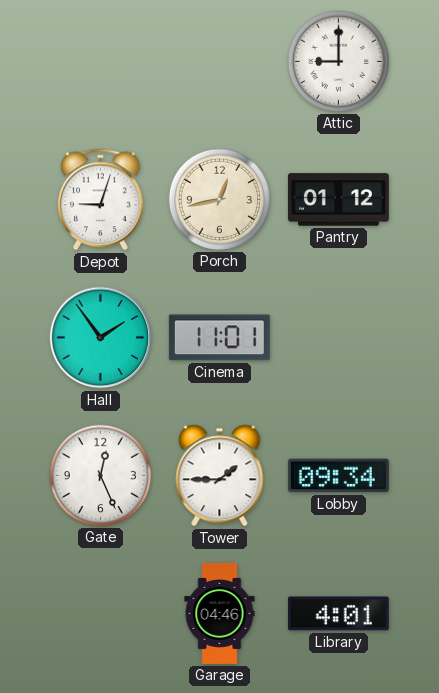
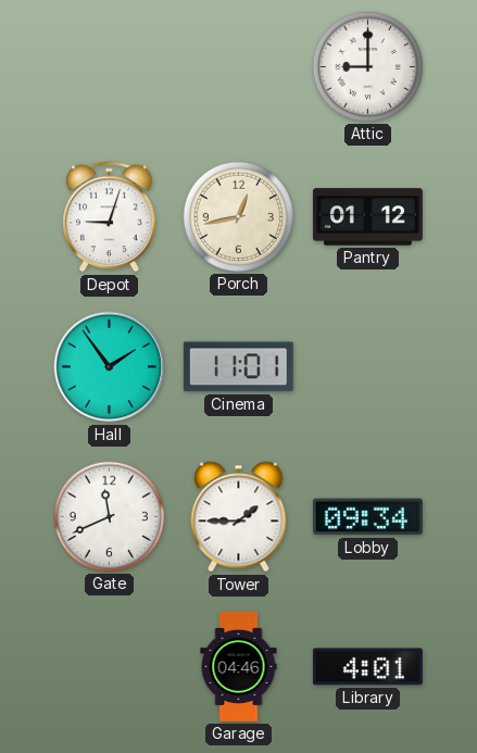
Gate: 12:26 -> 11:41 (109, 516)
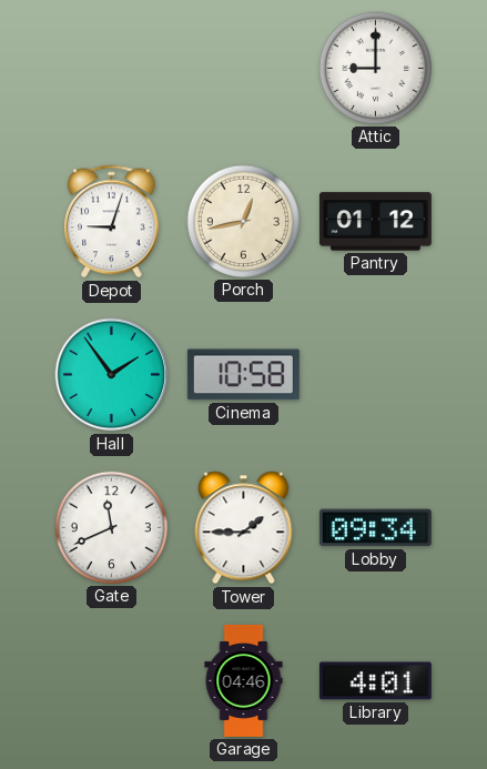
Cinema: 11:01 -> 10:58 (243, 375)
